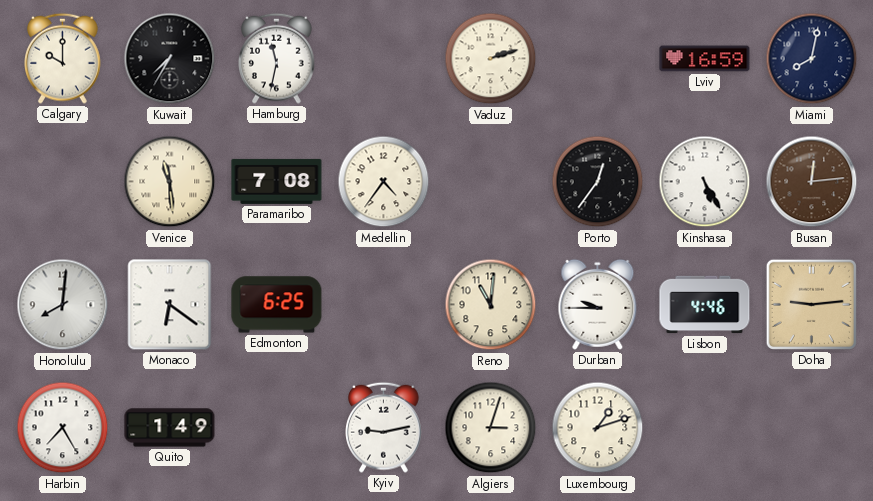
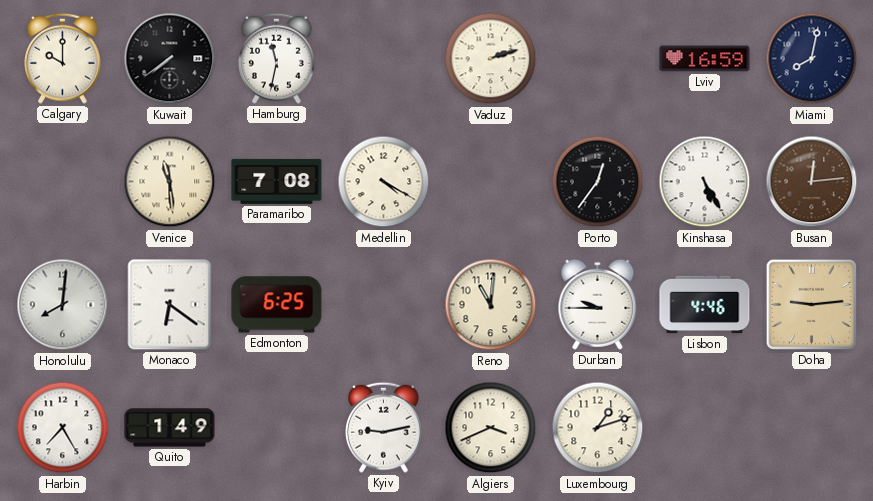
Kuwait: 7:35 -> 7:39 (170, 59)
Medellin: 4:36 -> 4:20 (384, 182)
Algiers: 3:03 -> 3:41 (491, 428)
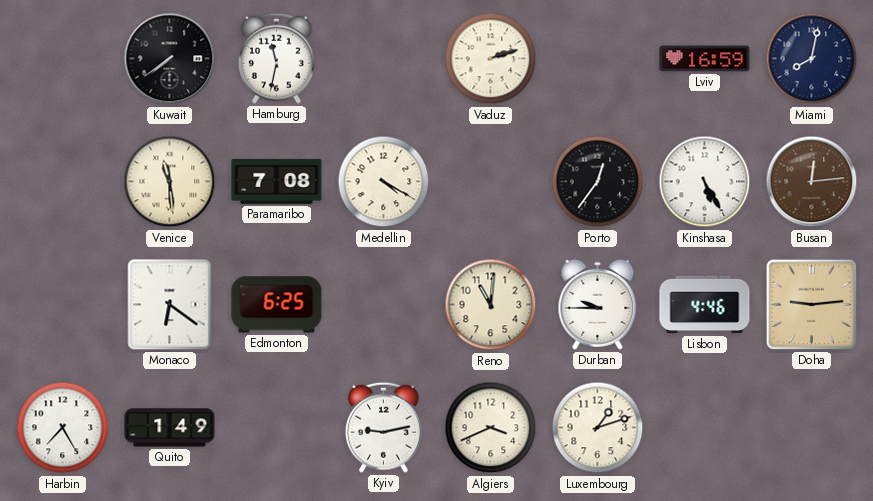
Calgary: 10:00 -> none (63, 58)
Honolulu: 8:01 -> none (63, 305)
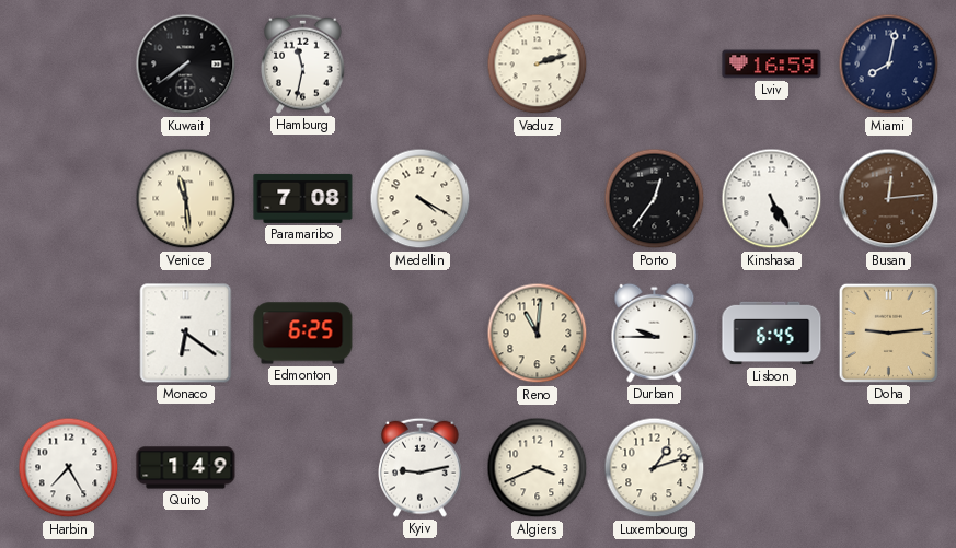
Lisbon: 4:46 -> 6:45 (772, 334)
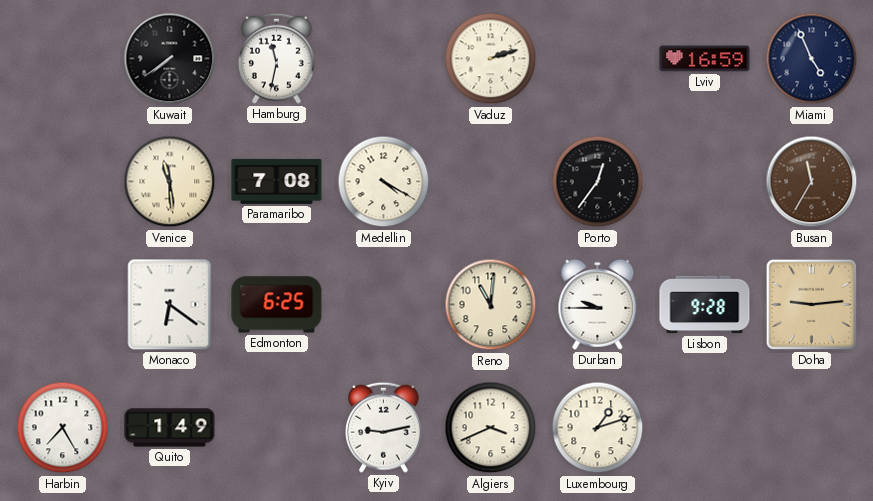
Miami: 8:02 -> 4:56 (812, 59)
Kinshasa: 5:25 -> none (772, 199)
Busan: 12:14 -> 11:35 (812, 182)
Lisbon: 6:45 -> 9:28 (705, 305)
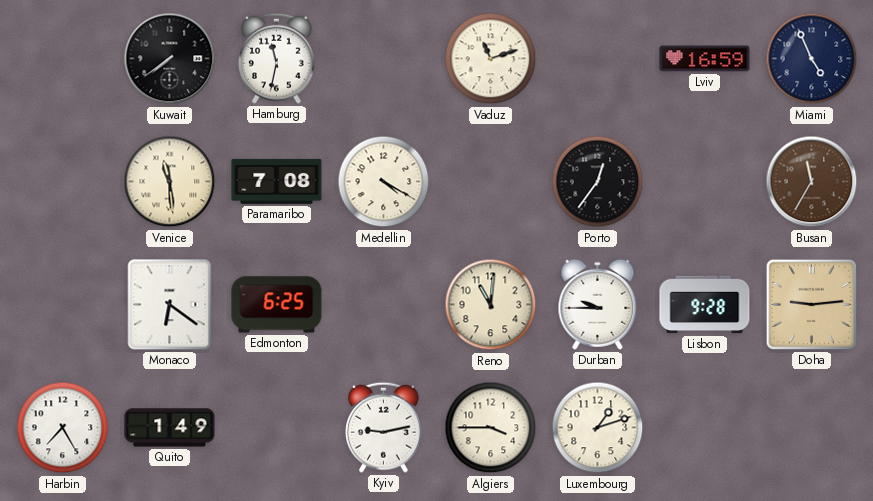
Vaduz: 2:12 -> 11:12 (491, 59)
Algiers: 3:41 -> 3:45 (491, 428)
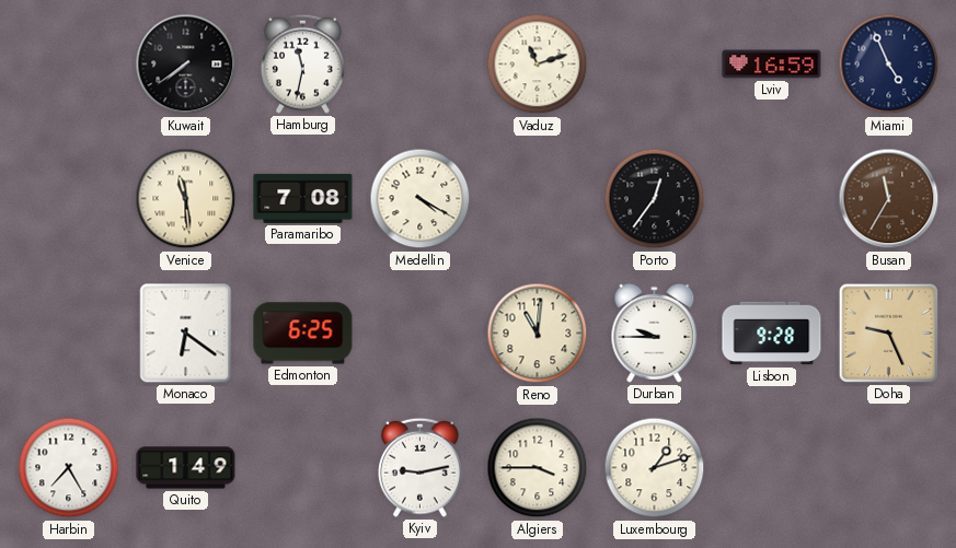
Doha: 9:14 -> 9:26 (888, 333)
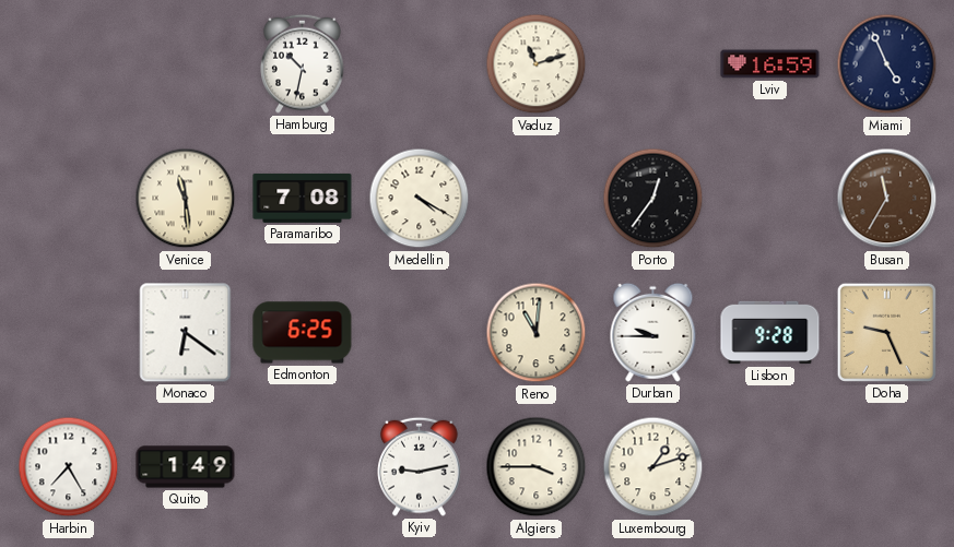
Kuwait: 7:39 -> none (186, 65)
Hamburg: 11:32 -> 10:32 (303, 63)
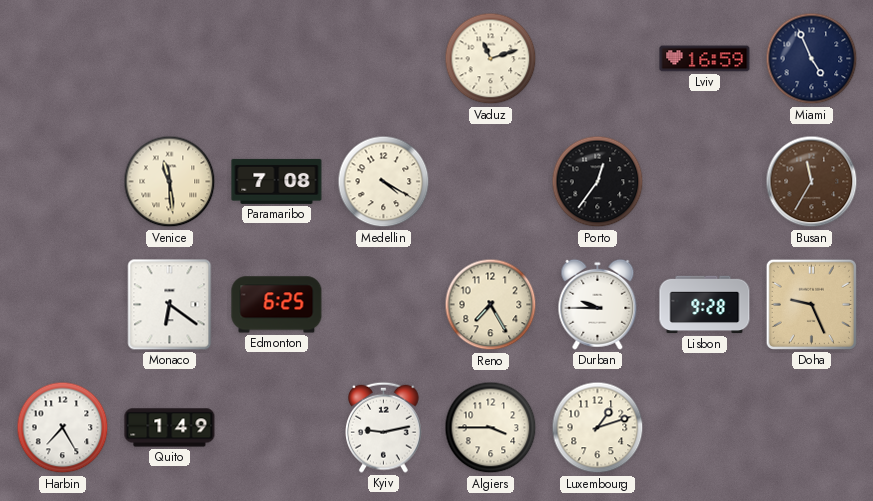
Hamburg: 10:32 -> none (303, 63)
Reno: 11:01 -> 7:25 (491, 305)
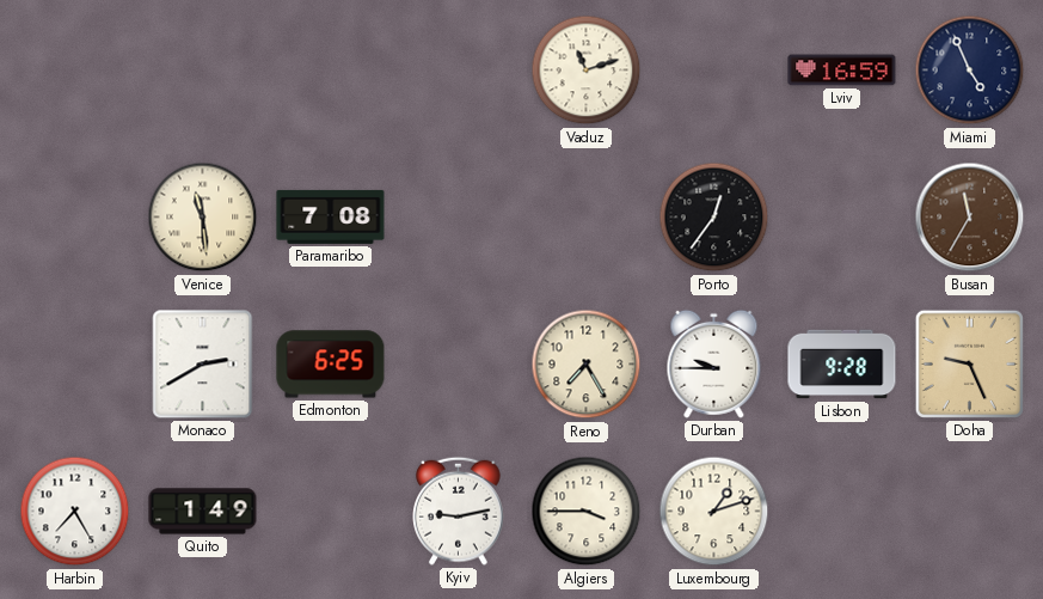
Medellin: 4:20 -> none (384, 182)
Monaco: 6:21 -> 2:40 (203, 365)
